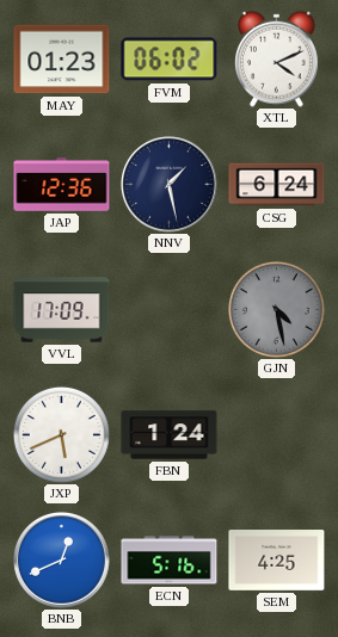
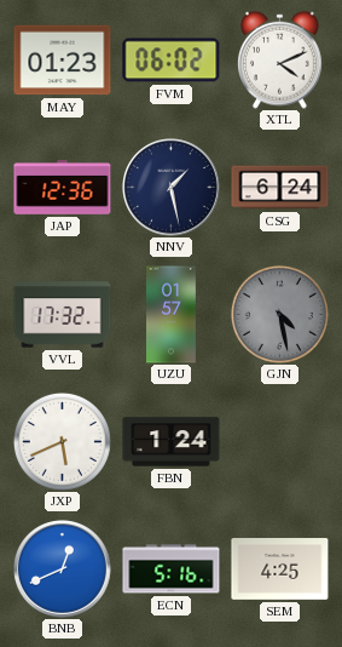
VVL: 17:09 -> 17:32 (63, 315)
UZU: none -> 01:57 (172, 315)
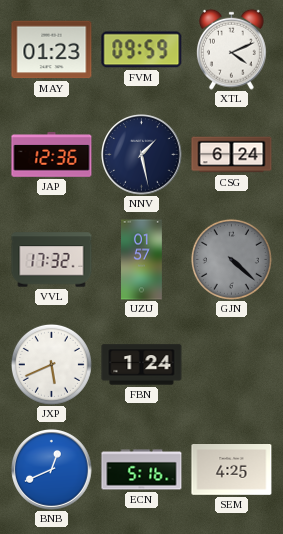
FVM: 06:02 -> 09:59 (142, 50)
GJN: 4:28 -> 4:22 (231, 259)
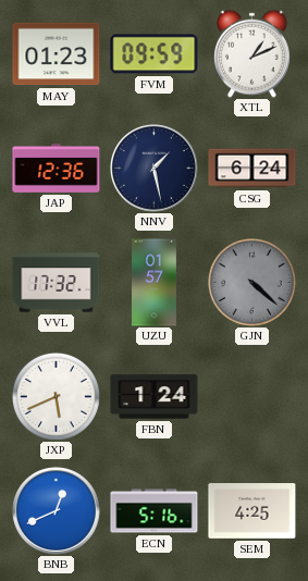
XTL: 4:11 -> 1:11 (251, 53)
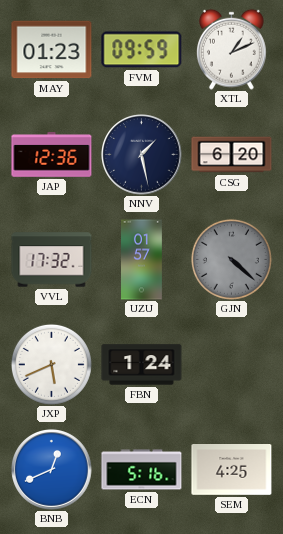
CSG: 6:24 -> 6:20 (232, 155)
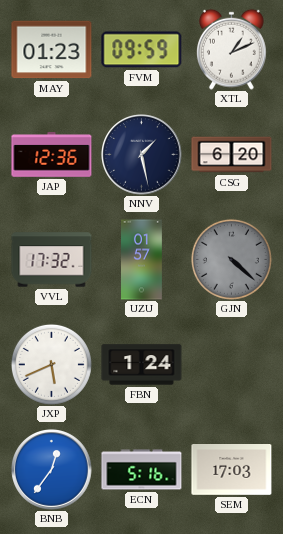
BNB: 12:41 -> 12:36 (52, 470)
SEM: 4:25 -> 17:03 (232, 470)
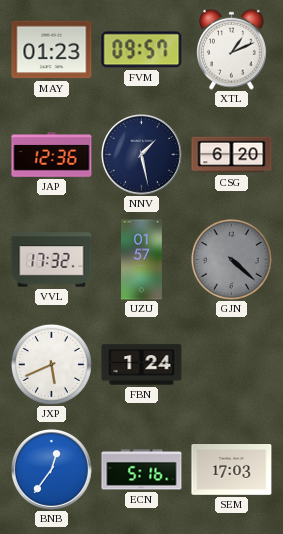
FVM: 09:59 -> 09:57 (142, 50)
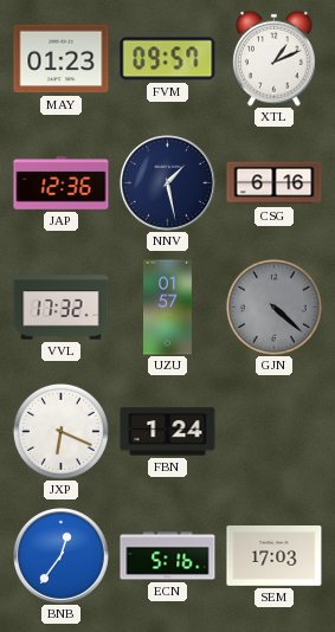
CSG: 6:20 -> 6:16 (275, 183)
JXP: 5:41 -> 6:19 (60, 431)
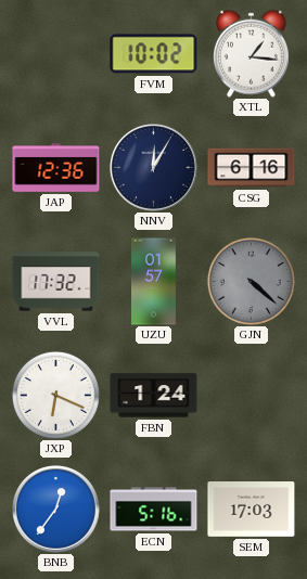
MAY: 01:23 -> none (62, 59)
FVM: 09:57 -> 10:02 (154, 54)
XTL: 1:11 -> 1:16 (251, 53)
NNV: 1:28 -> 12:05 (154, 168)
